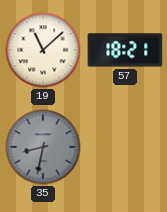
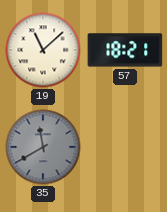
35: 8:32 -> 11:40 (43, 147)
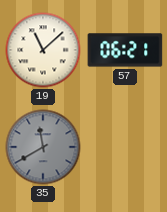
57: 18:21 -> 06:21 (125, 50)
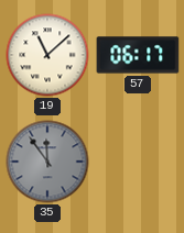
57: 06:21 -> 06:17 (138, 55)
35: 11:40 -> 11:54 (47, 162)
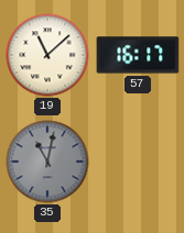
57: 06:17 -> 16:17 (138, 55)
35: 11:54 -> 11:02 (47, 162)
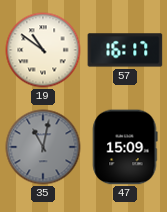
19: 11:08 -> 10:51 (43, 50)
47: none -> 15:09 (125, 147)
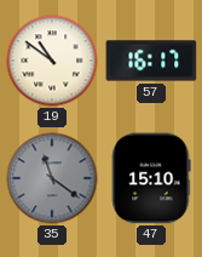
35: 11:02 -> 11:21 (52, 178)
47: 15:09 -> 15:10 (151, 178)
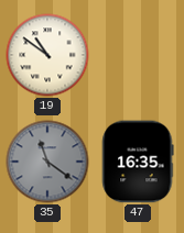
57: 16:17 -> none (151, 61)
47: 15:10 -> 16:35 (138, 162)
